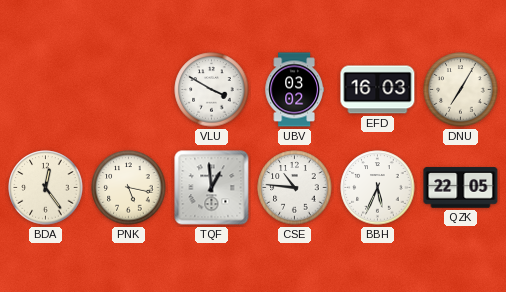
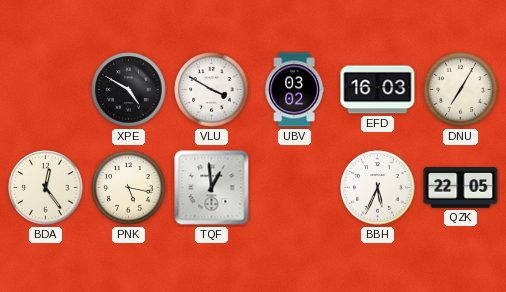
XPE: none -> 4:50 (129, 90)
CSE: 10:46 -> none (295, 188)
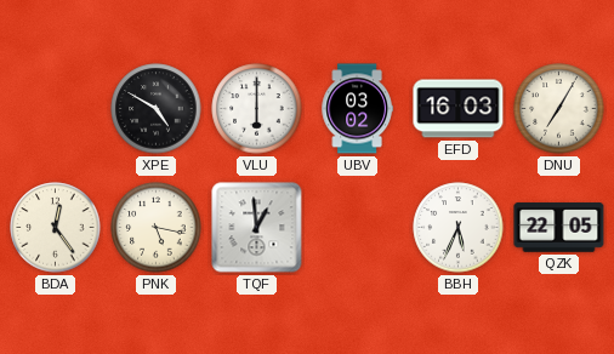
VLU: 3:50 -> 6:00 (257, 109)
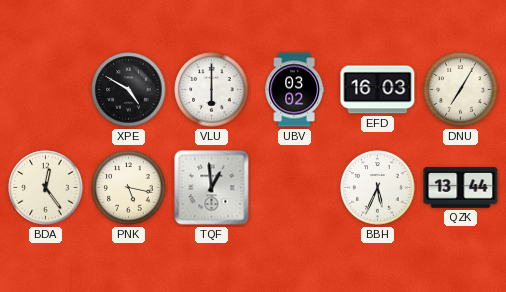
QZK: 22:05 -> 13:44 (461, 188)
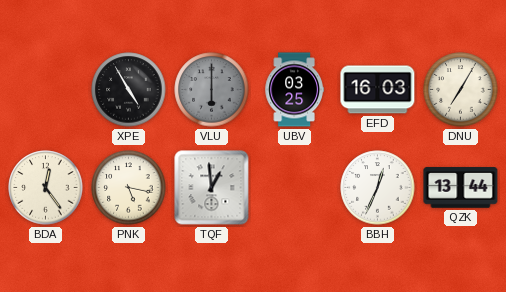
XPE: 4:50 -> 4:55 (129, 90)
VLU dial: white -> grey (212, 90)
UBV: 03:02 -> 03:25 (294, 90)
BBH: 5:34 -> 12:34 (378, 188)
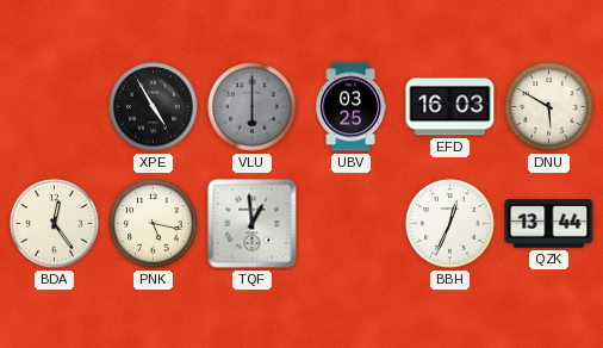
DNU: 7:05 -> 5:50 (549, 107)
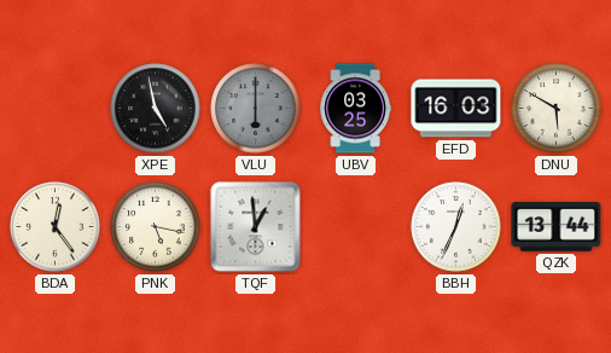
XPE: 4:55 -> 4:58 (156, 109)
